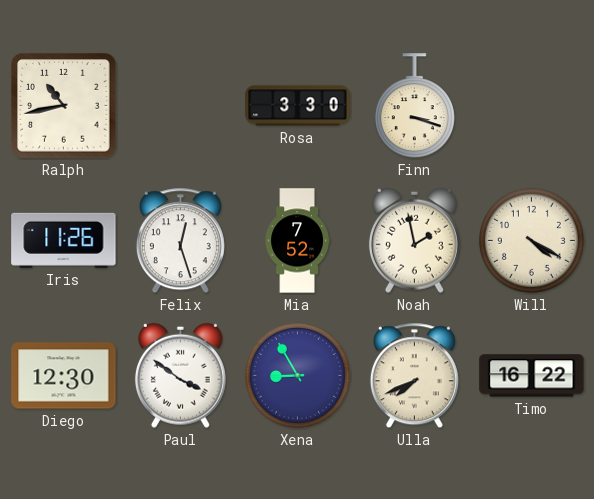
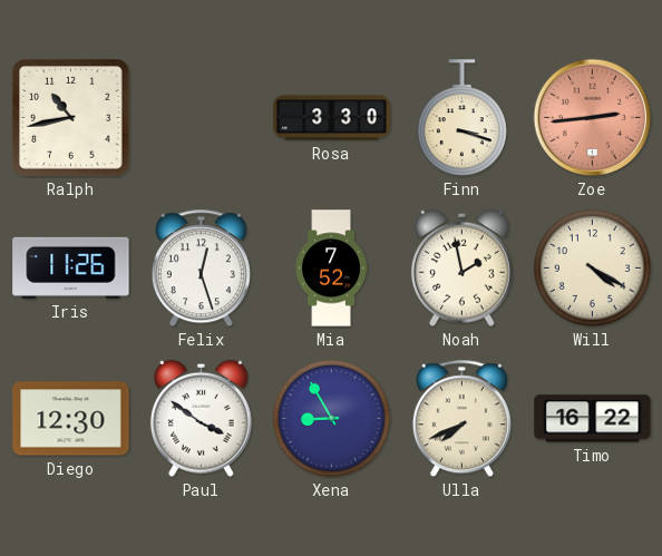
Zoe: none -> 2:44 (593, 118)
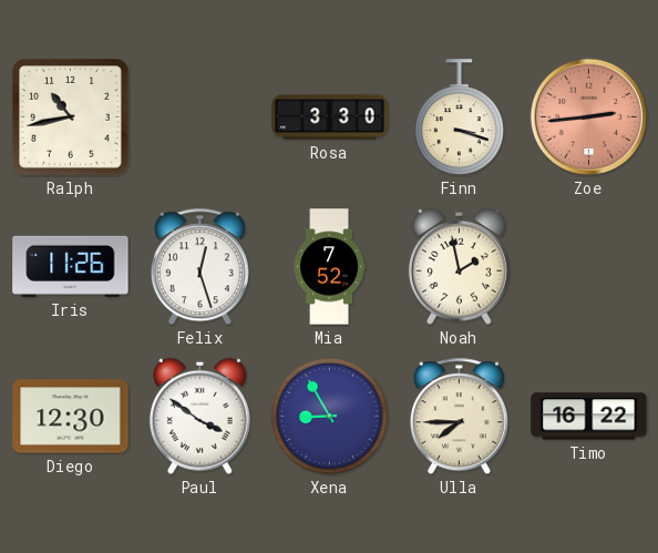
Will: 4:20 -> none (592, 267)
Ulla: 7:41 -> 7:45 (459, 417)
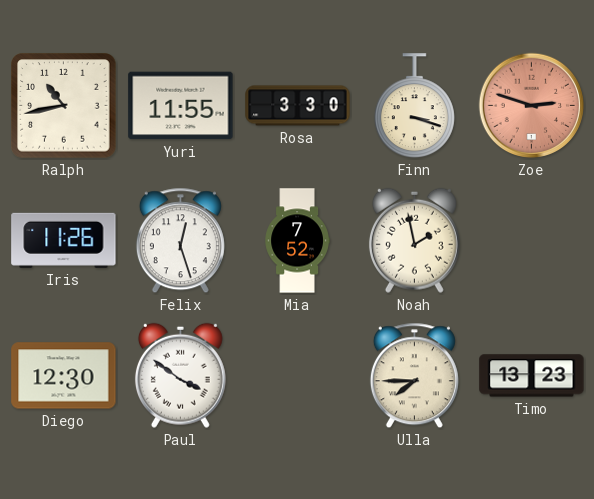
Yuri: none -> 11:55 (181, 106)
Zoe: 2:44 -> 2:48 (532, 106)
Xena: 8:55 -> none (329, 416)
Timo: 16:22 -> 13:23 (532, 376)
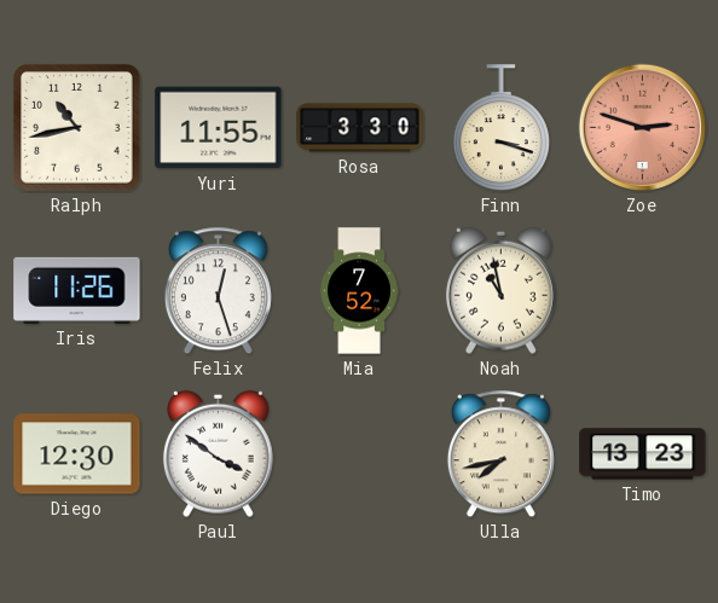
Noah: 1:58 -> 10:58 (500, 290)
Ulla: 7:45 -> 7:43 (500, 454)
